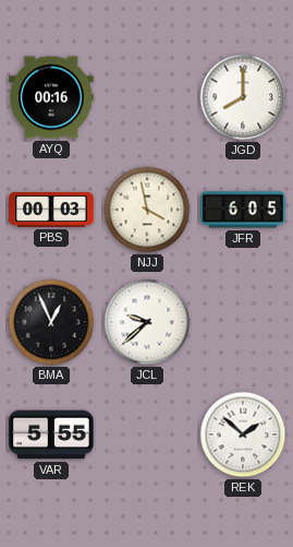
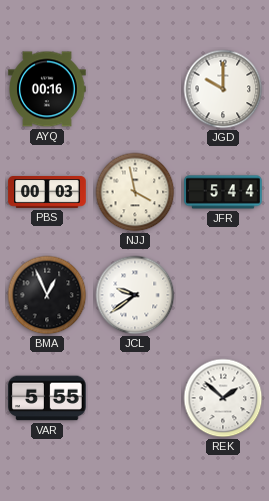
JGD: 8:00 -> 10:00 (223, 89)
JFR: 6:05 -> 5:44 (223, 192)
JCL: 9:38 -> 9:39 (135, 295)
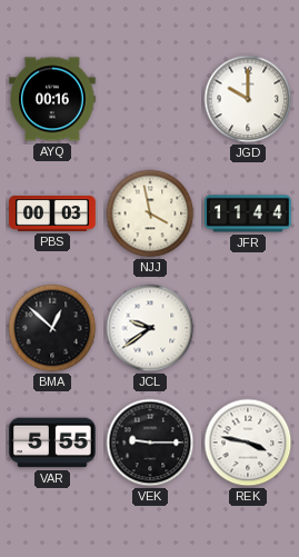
JFR: 5:44 -> 11:44 (248, 213)
BMA: 12:56 -> 12:52 (52, 328)
VEK: none -> 9:15 (150, 442)
REK: 1:52 -> 3:47 (248, 442)
